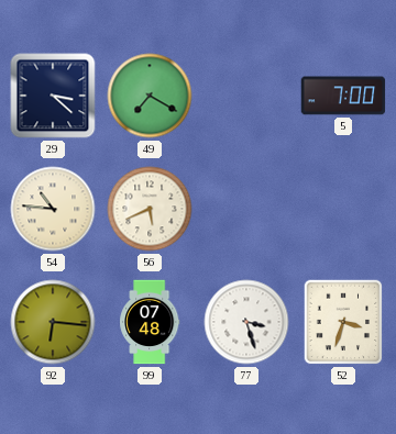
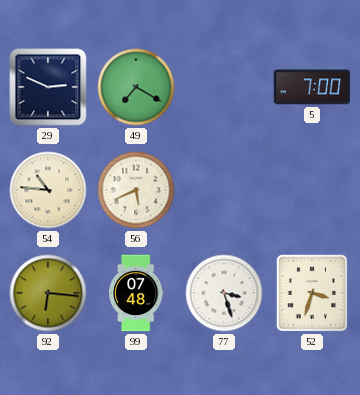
29: 3:22 -> 2:49 (48, 87)
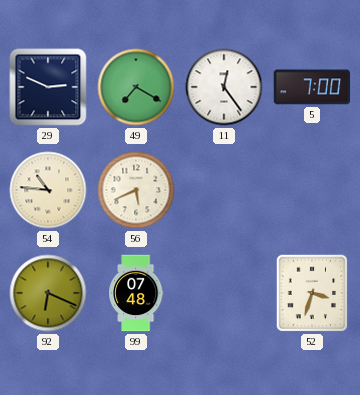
11: none -> 12:24 (224, 87)
92: 6:16 -> 6:19 (48, 293)
77: 3:27 -> none (224, 293)
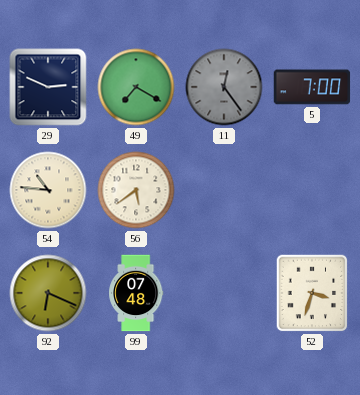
11 dial: white -> grey (224, 87)
56: 5:41 -> 5:39 (136, 190)
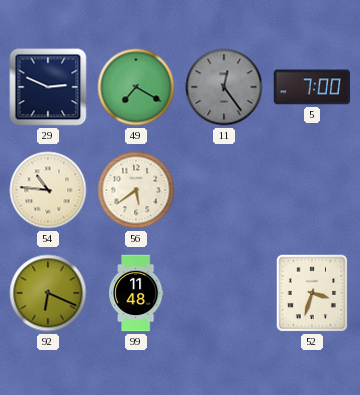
99: 07:48 -> 11:48 (136, 293)
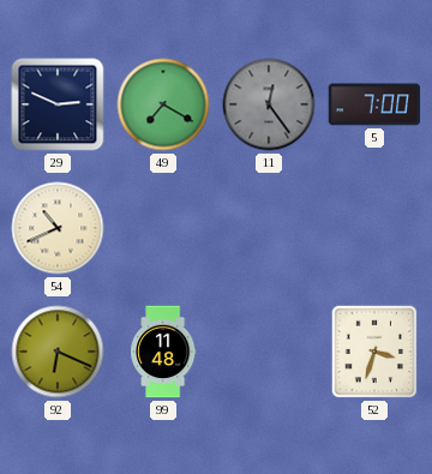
54: 10:46 -> 10:41 (58, 228)
56: 5:39 -> none (136, 190)
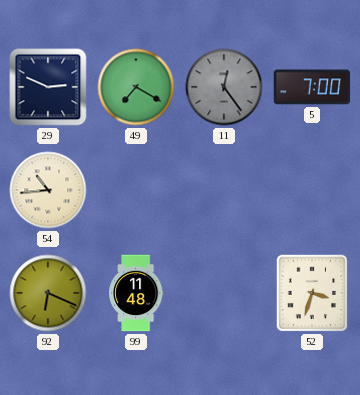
54: 10:41 -> 10:44 (48, 190)
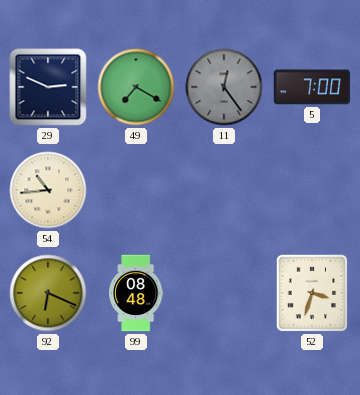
99: 11:48 -> 08:48 (136, 293)
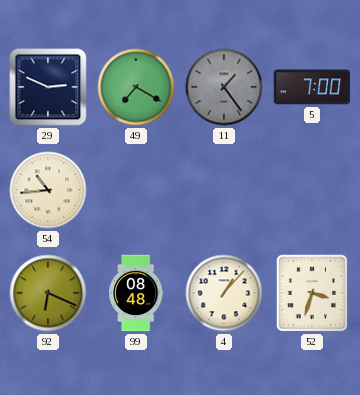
11: 12:24 -> 1:24 (224, 87)
4: none -> 1:07 (224, 293)
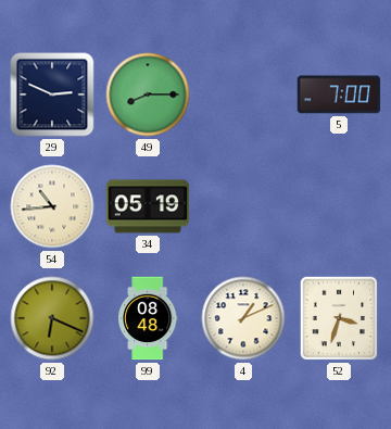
49: 7:20 -> 8:15 (148, 94)
11: 1:24 -> none (224, 87)
34: none -> 05:19 (148, 206)
4: 1:07 -> 1:11 (243, 318)
